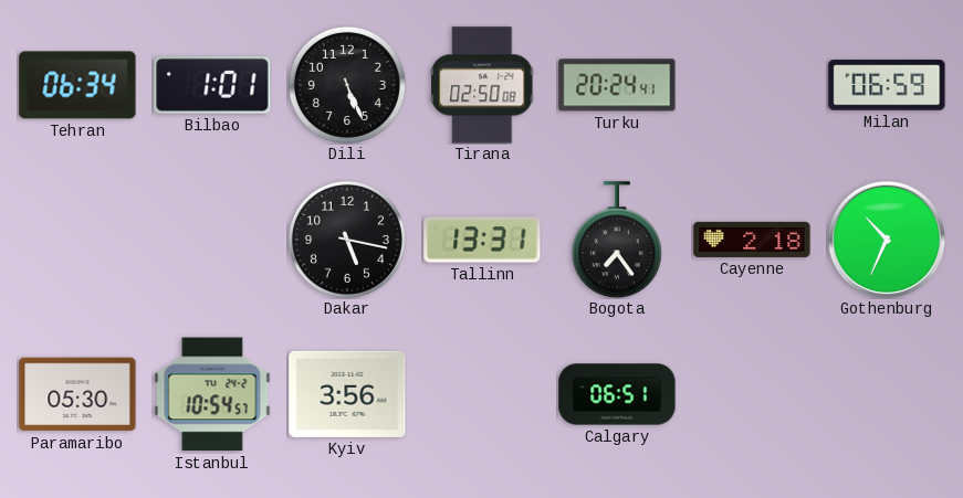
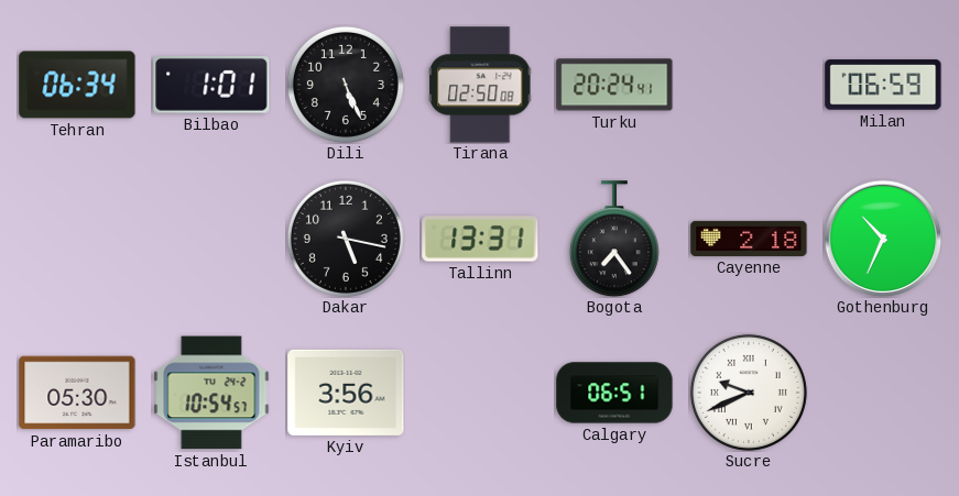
Sucre: none -> 9:41 (749, 393)
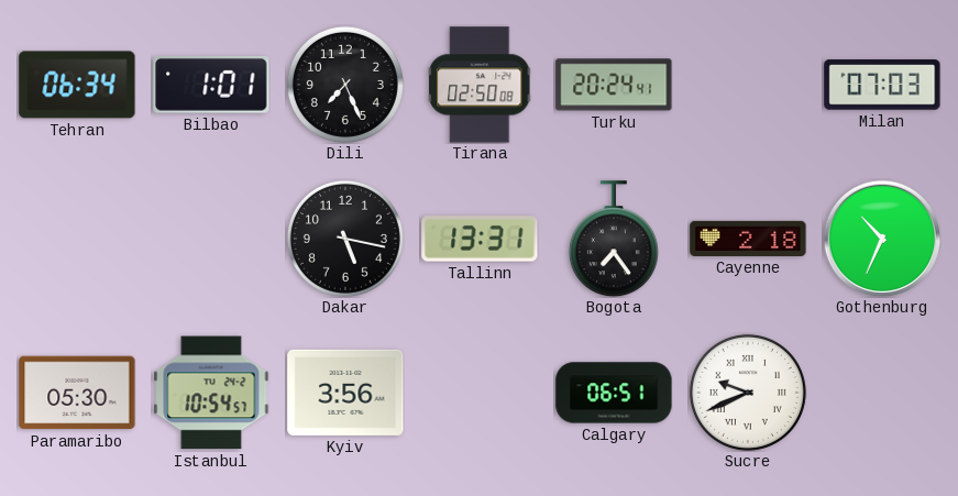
Dili: 5:26 -> 7:26 (345, 85)
Milan: 06:59 -> 07:03 (882, 85)
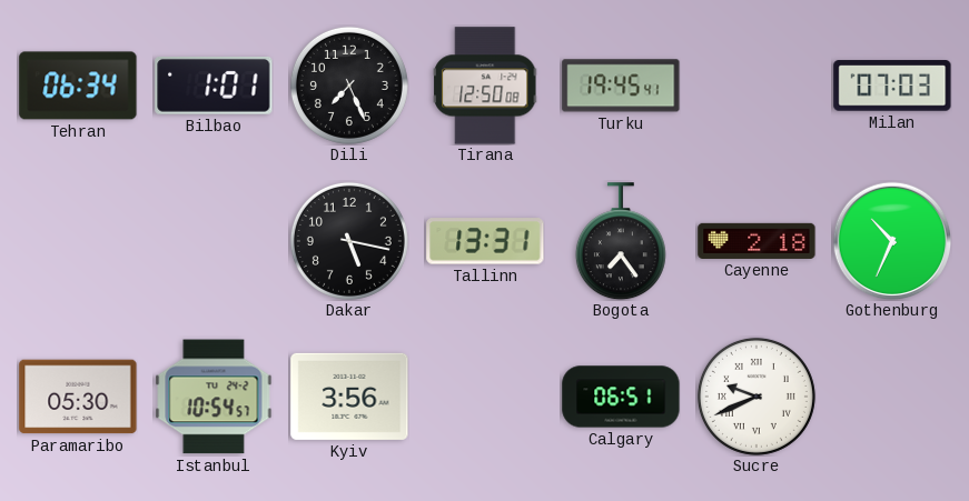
Tirana: 02:50 -> 12:50 (486, 86)
Turku: 20:24 -> 19:45 (621, 86)
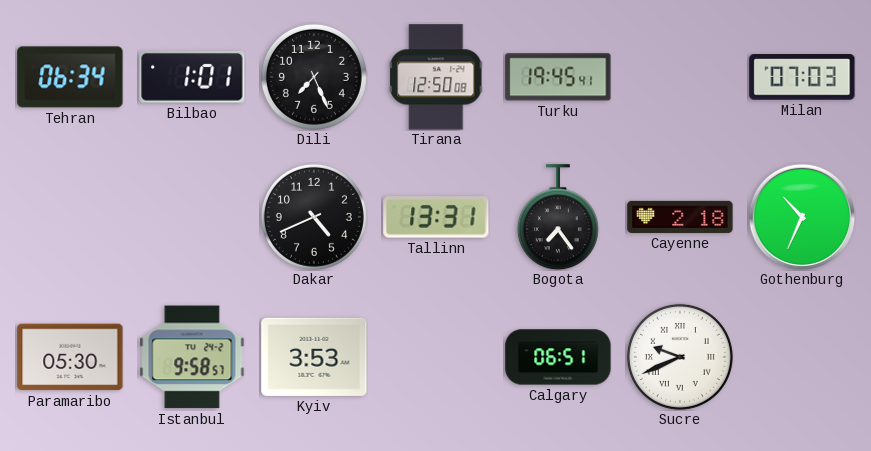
Dakar: 5:17 -> 4:41 (314, 217)
Istanbul: 10:54 -> 9:58 (192, 357)
Kyiv: 3:56 -> 3:53 (314, 357)
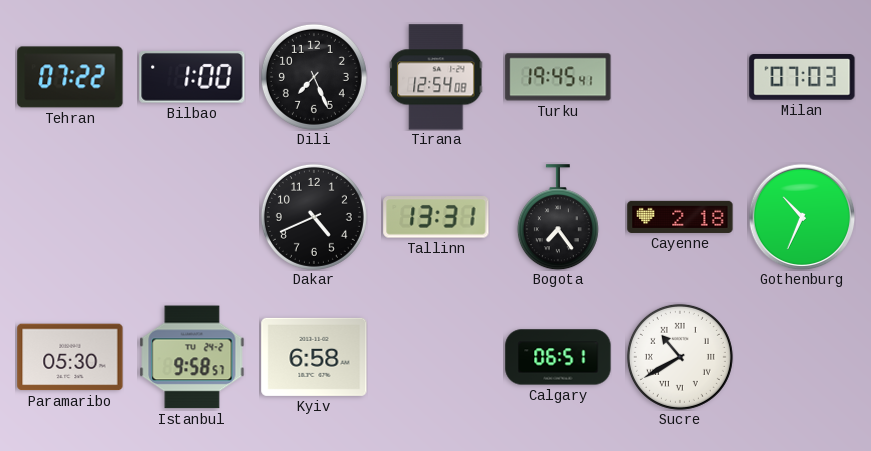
Tehran: 06:34 -> 07:22 (70, 77)
Bilbao: 1:01 -> 1:00 (192, 78)
Tirana: 12:50 -> 12:54 (437, 77)
Kyiv: 3:53 -> 6:58 (314, 357)
Sucre: 9:41 -> 10:40 (680, 357)
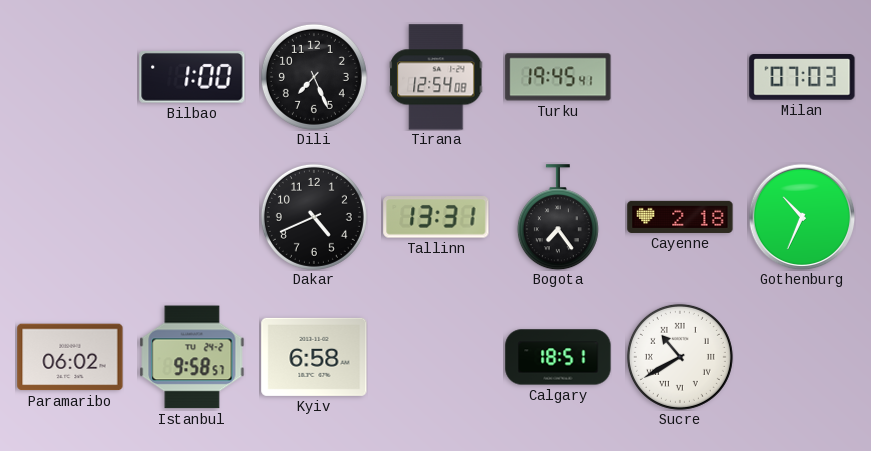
Tehran: 07:22 -> none (70, 77)
Paramaribo: 05:30 -> 06:02 (70, 357)
Calgary: 06:51 -> 18:51 (558, 357)
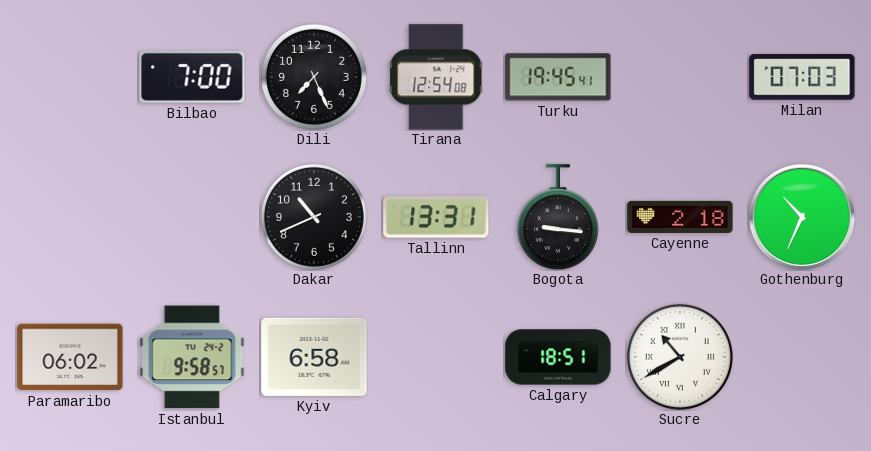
Bilbao: 1:00 -> 7:00 (192, 78)
Dakar: 4:41 -> 10:41 (314, 217)
Bogota: 7:24 -> 9:16 (558, 217)
